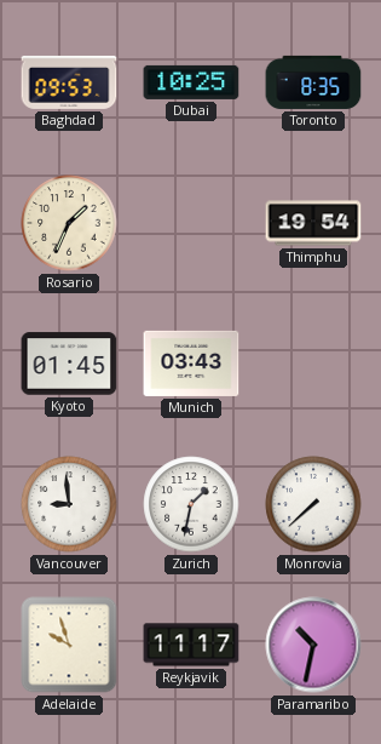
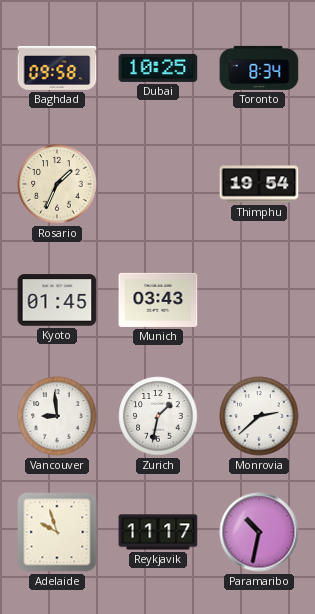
Baghdad: 09:53 -> 09:58 (57, 68)
Toronto: 8:35 -> 8:34 (259, 68)
Monrovia: 7:38 -> 2:38 (259, 416)
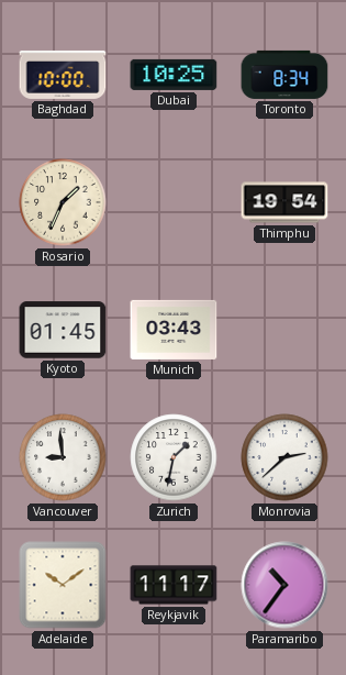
Baghdad: 09:58 -> 10:00 (63, 75)
Adelaide: 9:57 -> 10:09 (63, 585)
Paramaribo: 10:32 -> 10:36 (284, 585)
